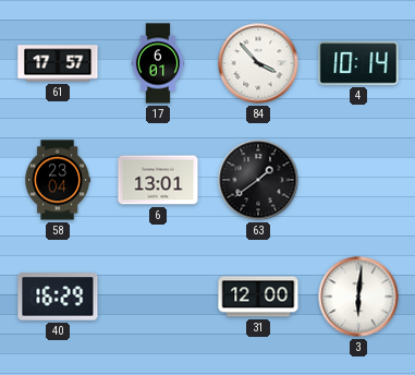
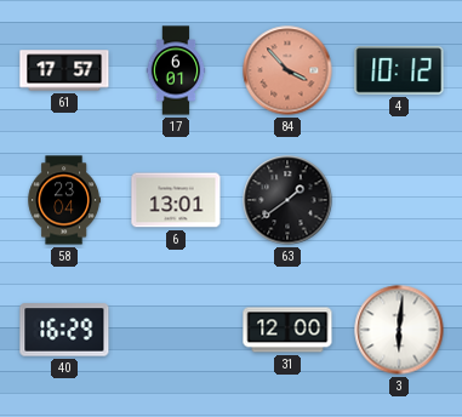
84 dial: white -> salmon (287, 70)
4: 10:14 -> 10:12 (399, 70)
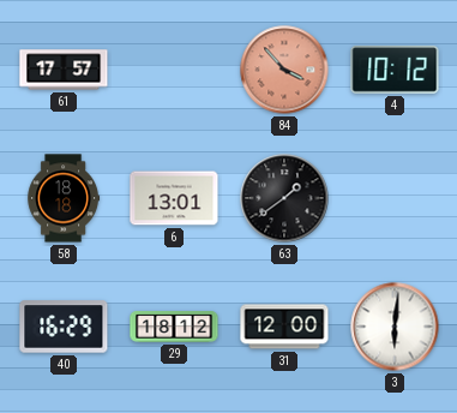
17: 6:01 -> none (176, 70)
58: 23:04 -> 18:18 (64, 198)
29: none -> 18:12 (174, 327)
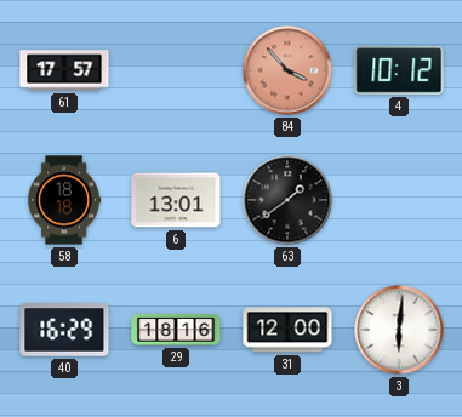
29: 18:12 -> 18:16 (176, 330)
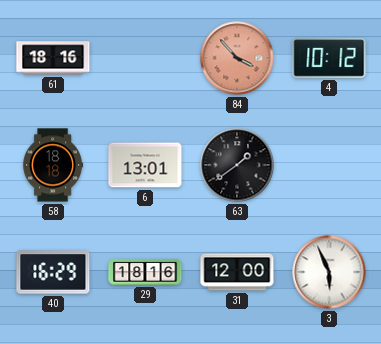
61: 17:57 -> 18:16 (53, 58)
3: 6:01 -> 5:56 (329, 272)
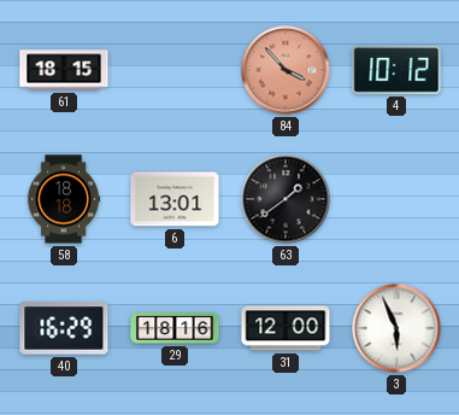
61: 18:16 -> 18:15 (64, 70)
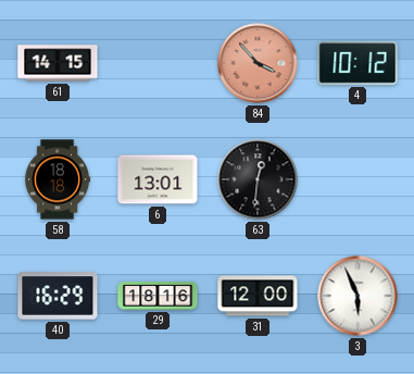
61: 18:15 -> 14:15 (58, 63)
63: 1:39 -> 12:31 (258, 179)
